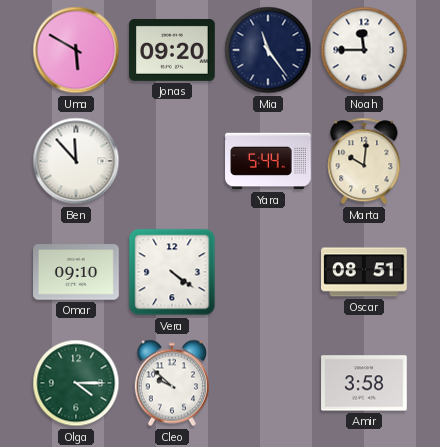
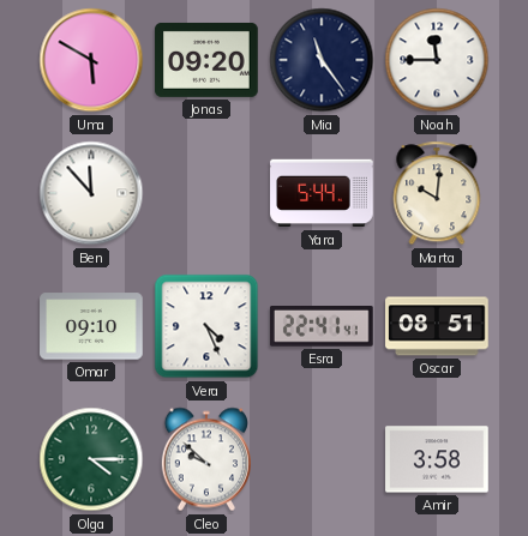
Vera: 4:21 -> 4:26 (206, 326)
Esra: none -> 22:41 (322, 327)
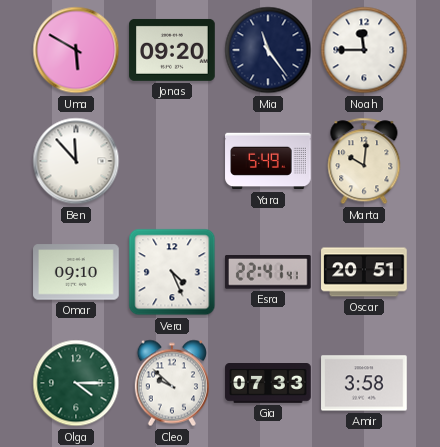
Yara: 5:44 -> 5:49 (268, 161)
Oscar: 08:51 -> 20:51 (364, 272)
Gia: none -> 07:33 (268, 384)
